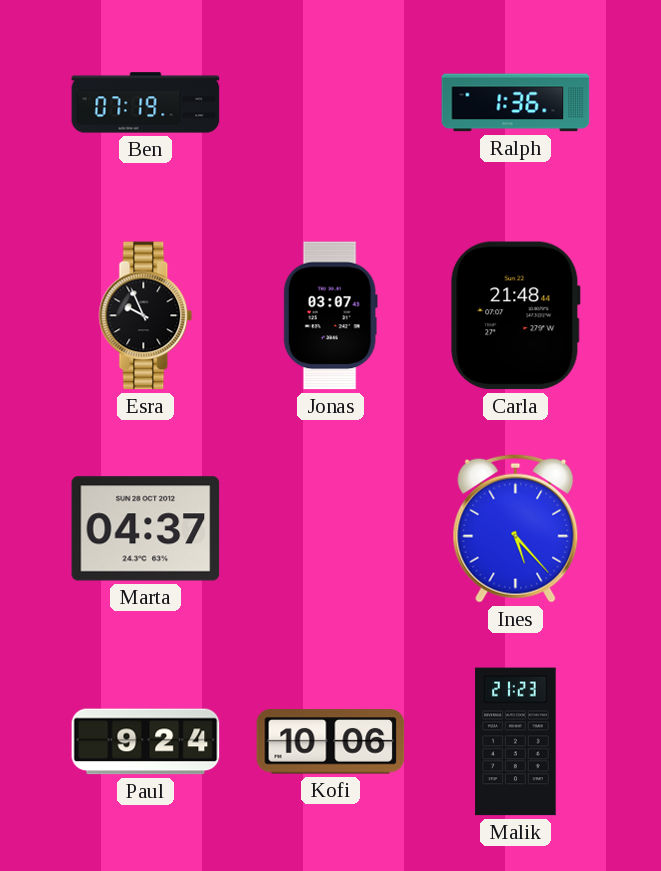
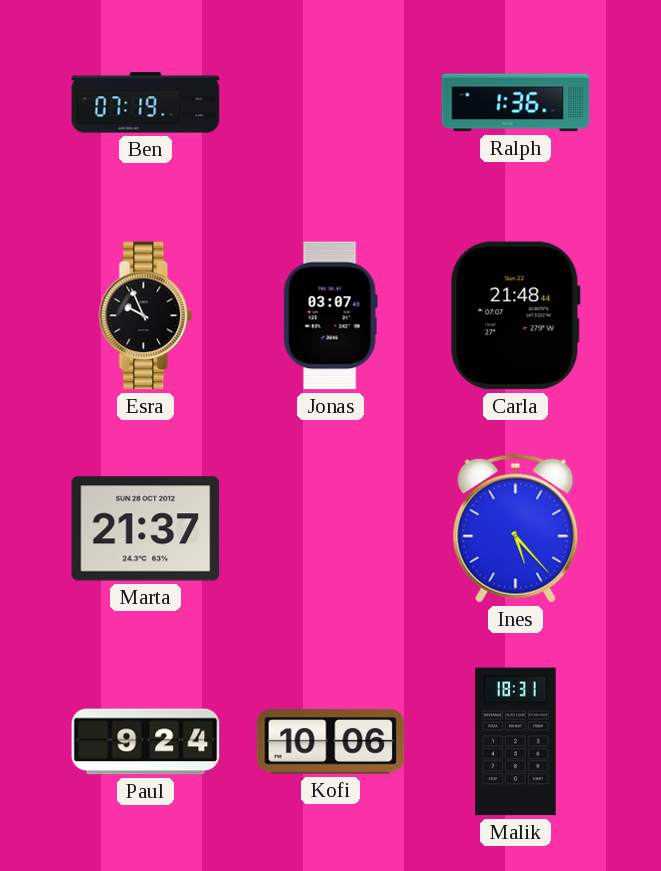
Marta: 04:37 -> 21:37 (146, 529)
Malik: 21:23 -> 18:31 (516, 742)
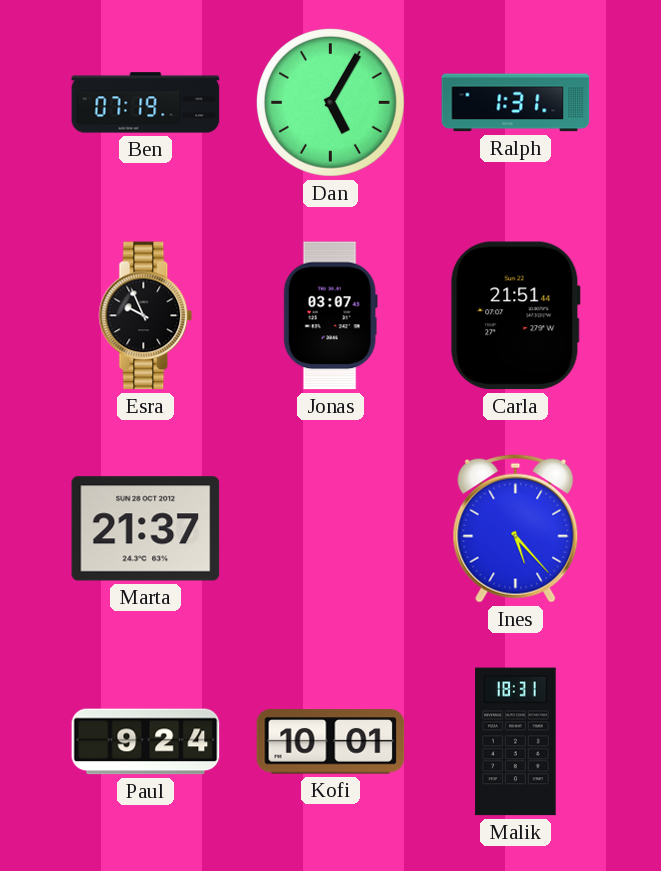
Dan: none -> 5:05 (330, 102)
Ralph: 1:36 -> 1:31 (516, 103)
Carla: 21:48 -> 21:51 (516, 316)
Kofi: 10:06 -> 10:01 (331, 742)
